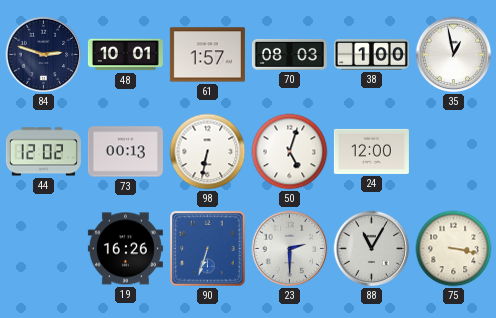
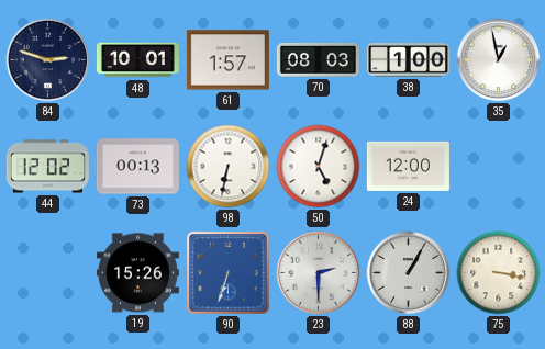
19: 16:26 -> 15:26 (137, 273)
88: 11:05 -> 1:05 (409, 273)
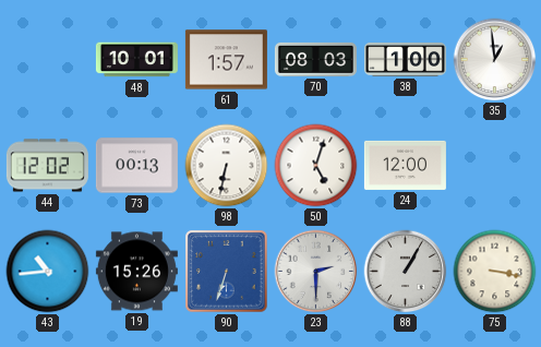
84: 2:48 -> none (48, 60)
35: 12:58 -> 12:59 (495, 60)
43: none -> 10:44 (48, 272)
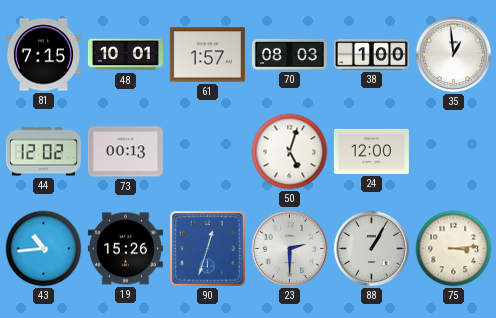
81: none -> 7:15 (43, 55)
98: 6:32 -> none (227, 166)
90: 6:33 -> 12:33 (208, 249)
75: 3:17 -> 3:14 (454, 249)
